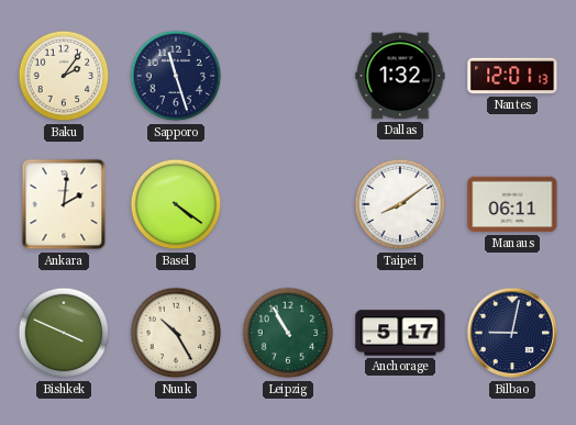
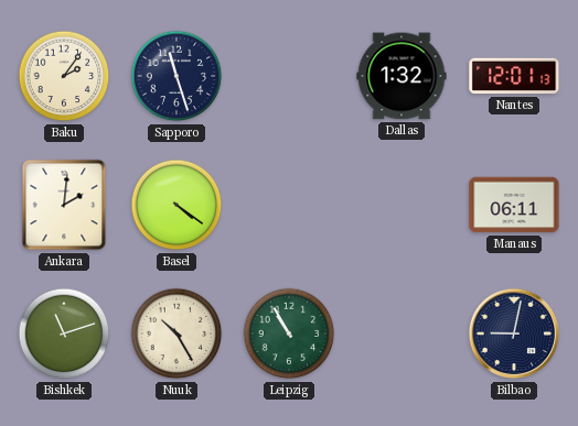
Taipei: 8:09 -> none (400, 204)
Bishkek: 3:49 -> 11:12 (64, 334)
Anchorage: 5:17 -> none (400, 333)
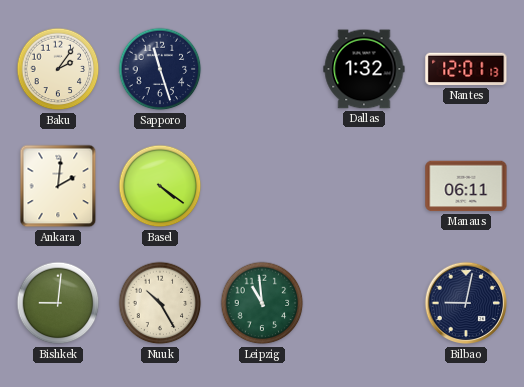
Bishkek: 11:12 -> 9:01 (58, 303)
Leipzig: 10:55 -> 10:59 (262, 303)
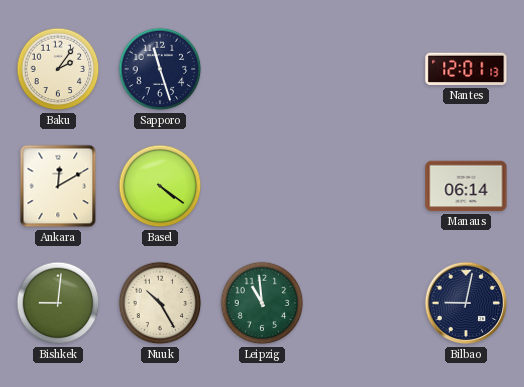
Dallas: 1:32 -> none (364, 69)
Ankara: 2:01 -> 12:10 (58, 186)
Manaus: 06:11 -> 06:14 (466, 186)
